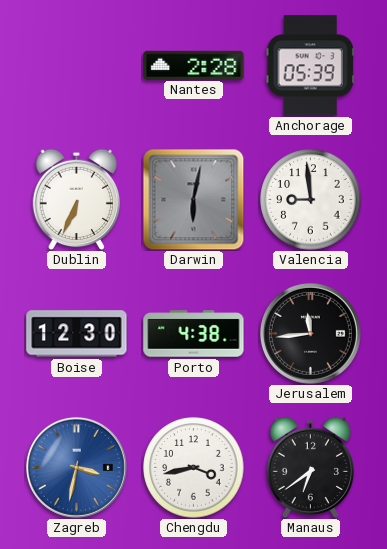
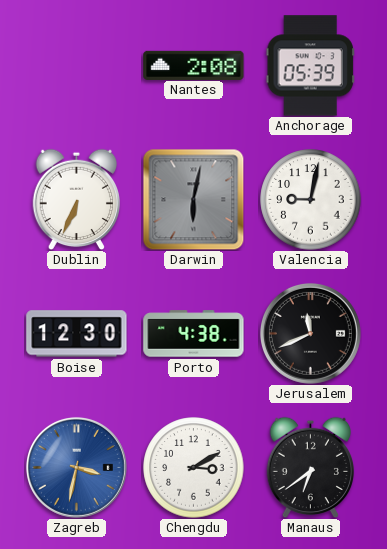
Nantes: 2:28 -> 2:08 (194, 65)
Valencia: 8:59 -> 9:02 (311, 200)
Jerusalem: 11:44 -> 11:41 (310, 333)
Chengdu: 3:43 -> 3:10 (194, 468)
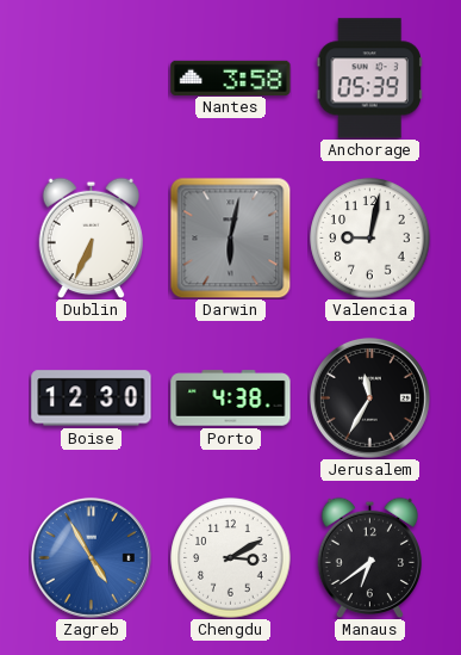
Nantes: 2:08 -> 3:58 (231, 78)
Jerusalem: 11:41 -> 11:35 (369, 397)
Zagreb: 3:32 -> 4:55 (91, 557)
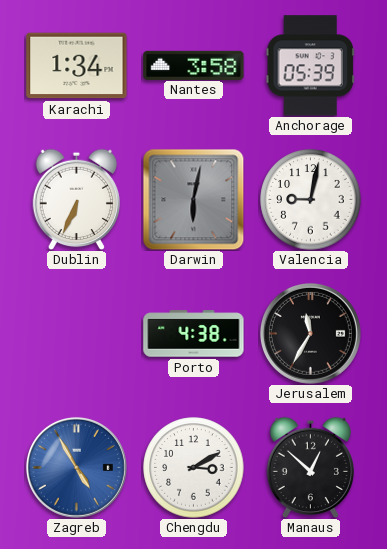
Karachi: none -> 1:34 (77, 66)
Boise: 12:30 -> none (92, 398)
Manaus: 6:39 -> 12:52 (310, 467)
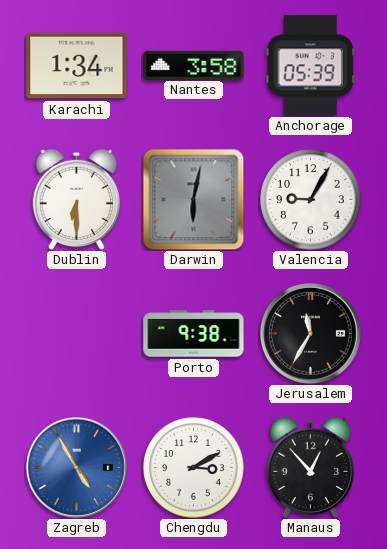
Dublin: 6:34 -> 6:30 (76, 199)
Valencia: 9:02 -> 9:05 (311, 200)
Porto: 4:38 -> 9:38 (194, 334)
Manaus: 12:52 -> 12:53 (310, 467)
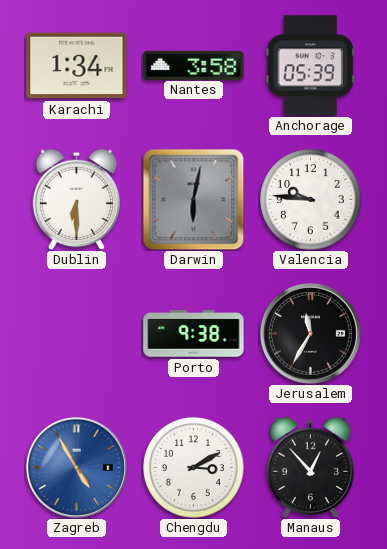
Valencia: 9:05 -> 9:46 (311, 200)
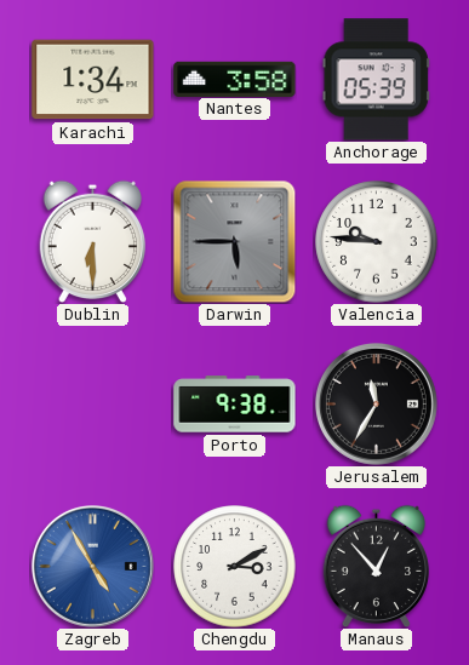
Darwin: 6:02 -> 5:45 (234, 241)
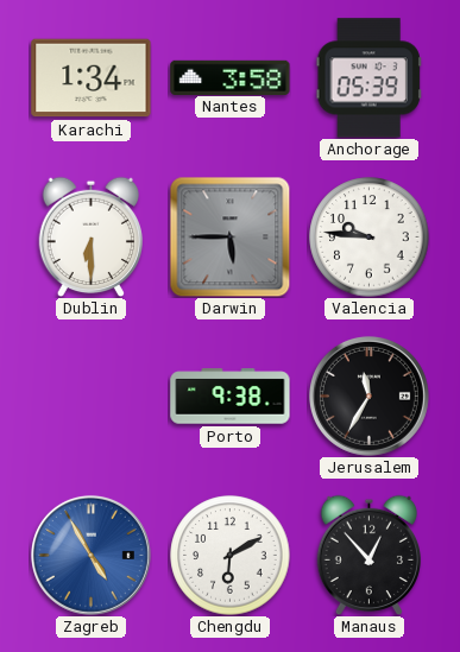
Chengdu: 3:10 -> 6:10 (231, 556)
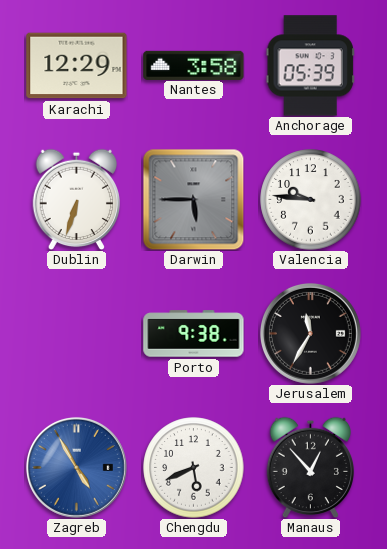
Karachi: 1:34 -> 12:29 (77, 66)
Dublin: 6:30 -> 6:33 (76, 199)
Chengdu: 6:10 -> 5:41 (194, 468)
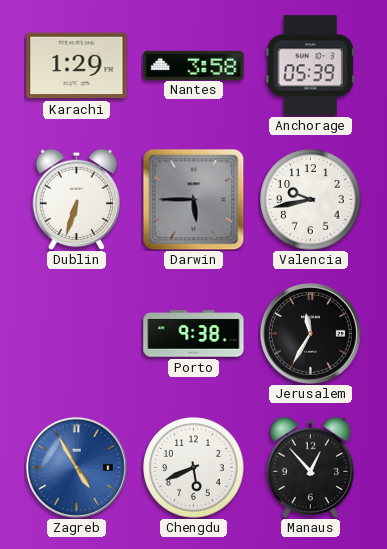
Karachi: 12:29 -> 1:29 (77, 66)
Valencia: 9:46 -> 9:43 (311, 200)
